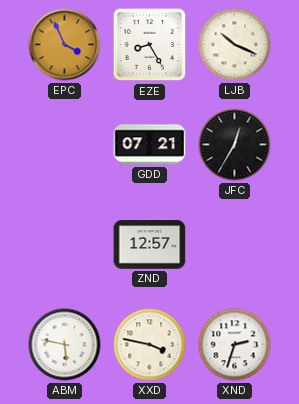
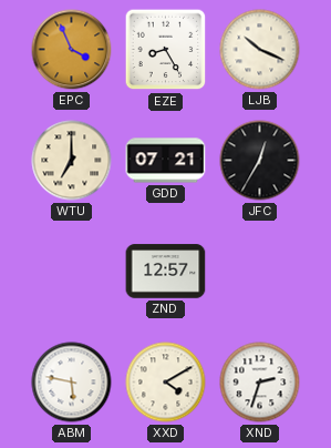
WTU: none -> 7:00 (72, 161)
XXD: 3:47 -> 4:10 (166, 383)
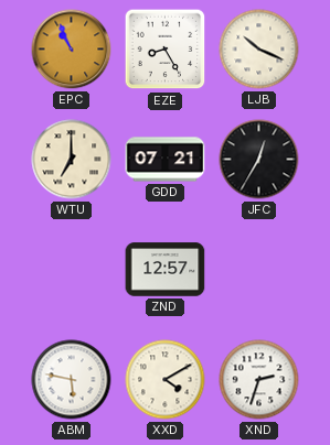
EPC: 3:56 -> 10:56 (72, 50)
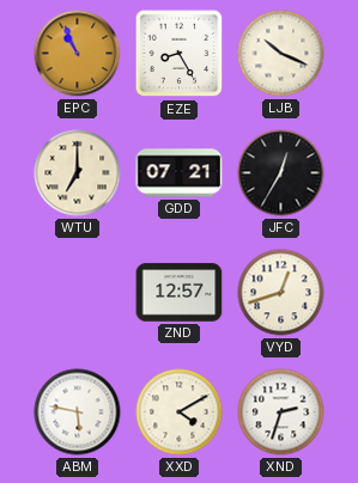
VYD: none -> 12:42 (281, 293)
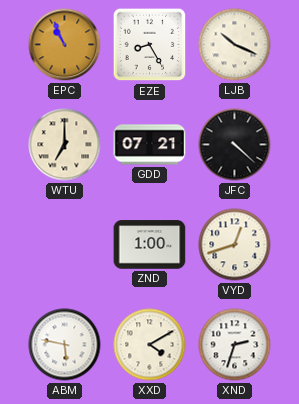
JFC: 12:35 -> 4:22 (235, 145)
ZND: 12:57 -> 1:00 (150, 245)
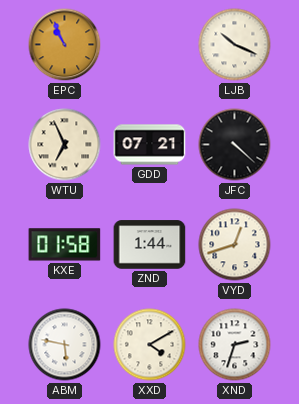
EZE: 8:25 -> none (150, 45)
WTU: 7:00 -> 6:56 (65, 145)
KXE: none -> 01:58 (65, 245)
ZND: 1:00 -> 1:44 (150, 245)
